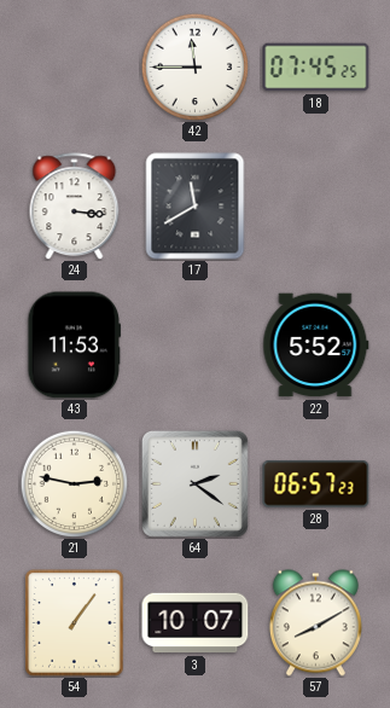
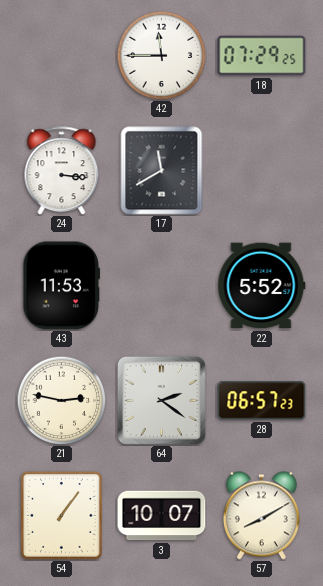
18: 07:45 -> 07:29 (262, 56)
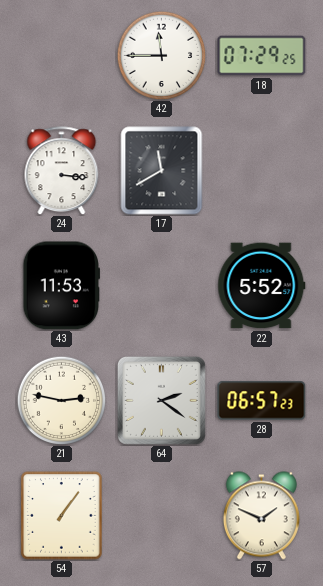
3: 10:07 -> none (162, 516)
57: 8:10 -> 1:49 (261, 516)
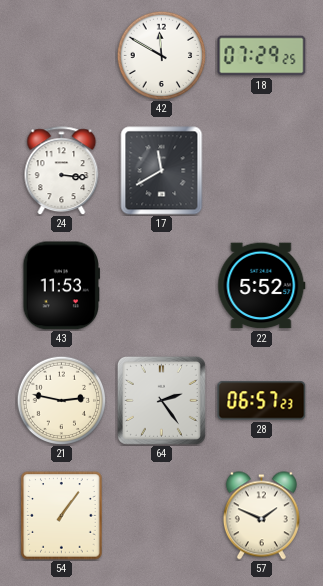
42: 11:45 -> 11:50 (161, 55)
64: 2:21 -> 2:24 (161, 400)
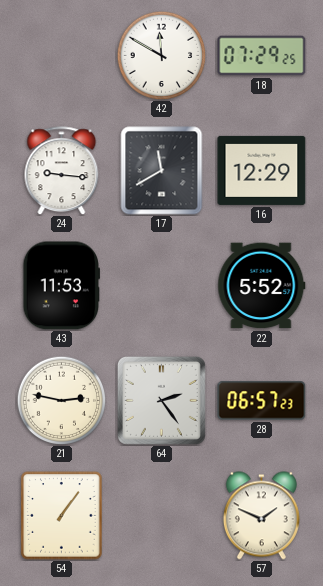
24: 3:16 -> 9:16 (62, 171)
16: none -> 12:29 (262, 170)
